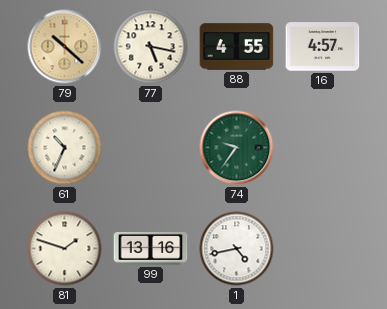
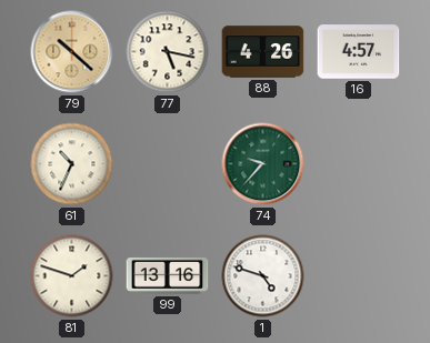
88: 4:55 -> 4:26 (263, 52)
74: 9:36 -> 9:37 (263, 164)
1: 4:43 -> 4:48 (263, 276)
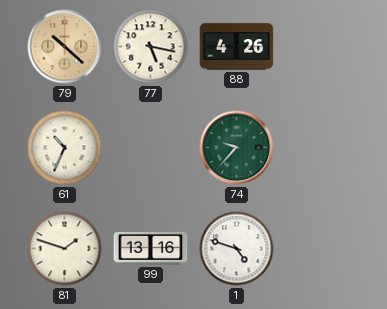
16: 4:57 -> none (359, 52)
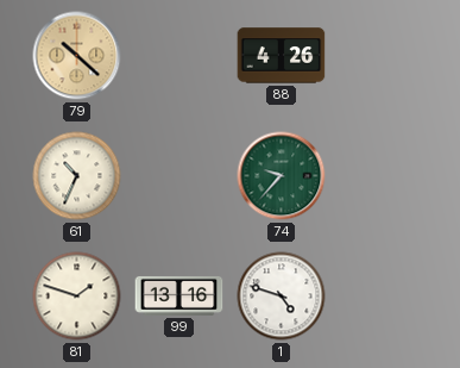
77: 5:17 -> none (151, 47)
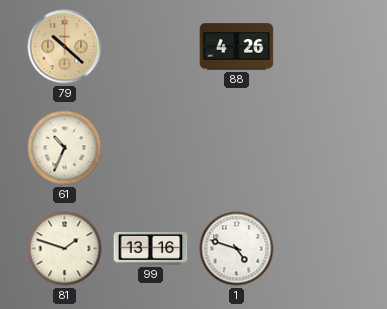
74: 9:37 -> none (282, 176)
